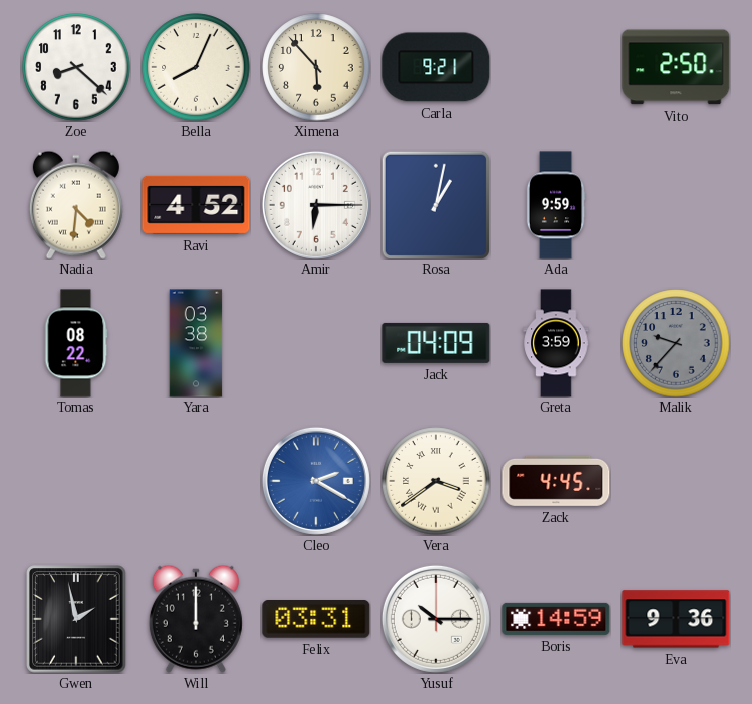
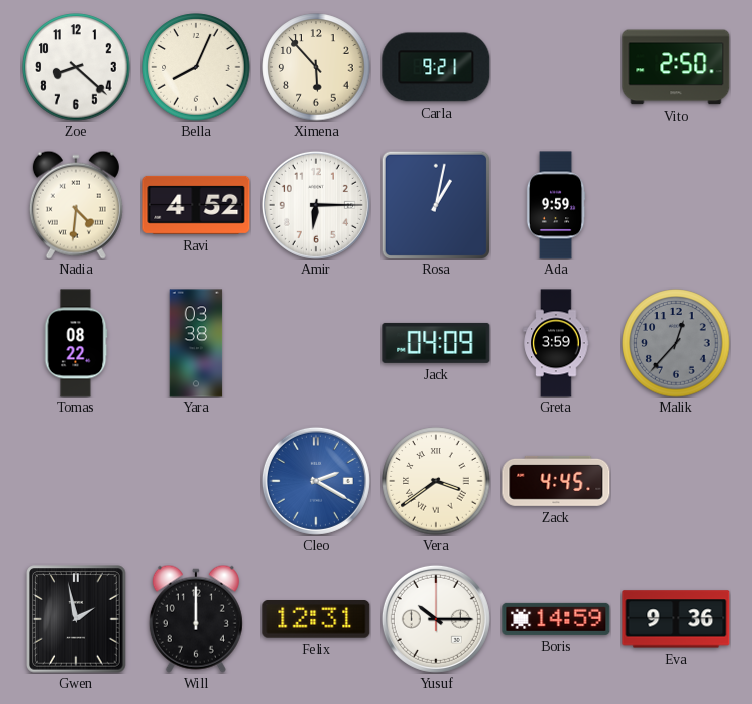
Malik: 9:37 -> 12:37 (676, 343)
Felix: 03:31 -> 12:31 (316, 619)
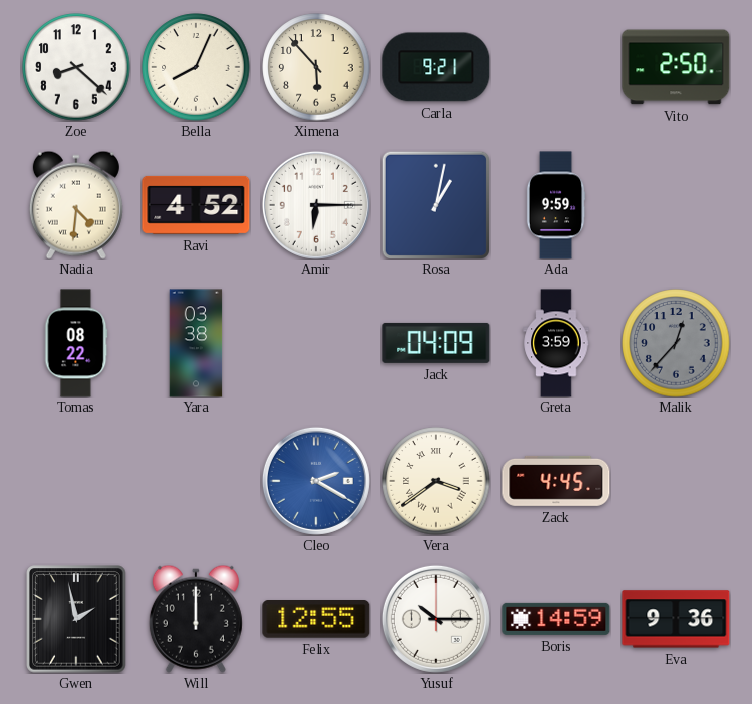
Felix: 12:31 -> 12:55 (316, 619)
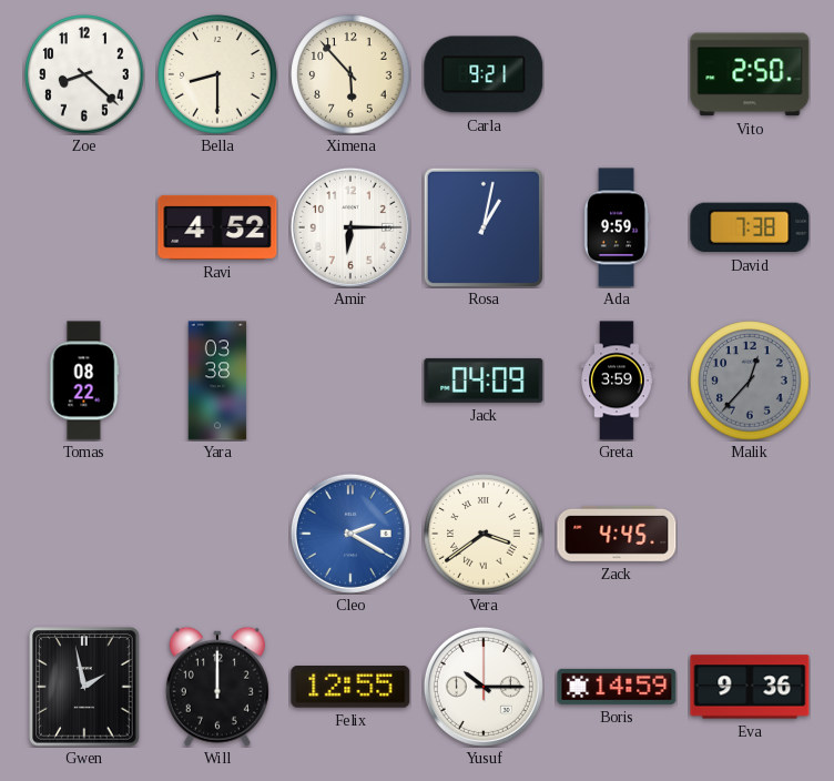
Bella: 8:04 -> 8:30 (217, 74)
Nadia: 4:31 -> none (76, 205)
David: none -> 7:38 (750, 227)
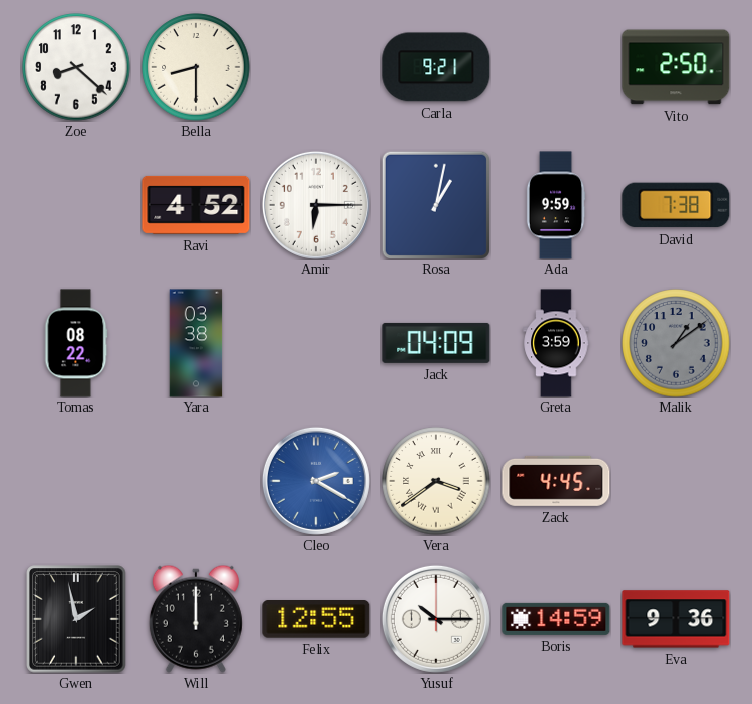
Ximena: 5:53 -> none (350, 74)
Malik: 12:37 -> 1:09 (676, 343)
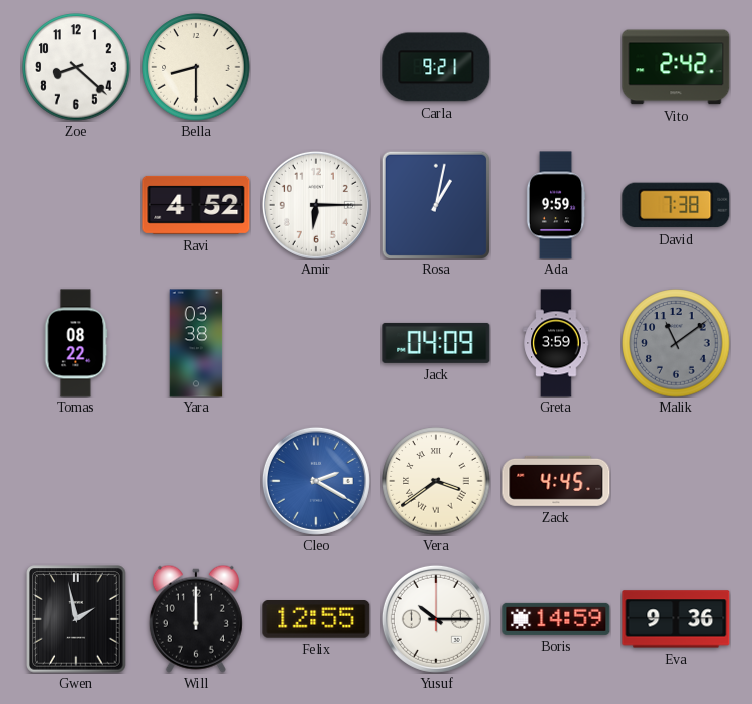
Vito: 2:50 -> 2:42 (676, 67)
Malik: 1:09 -> 11:09 (676, 343)
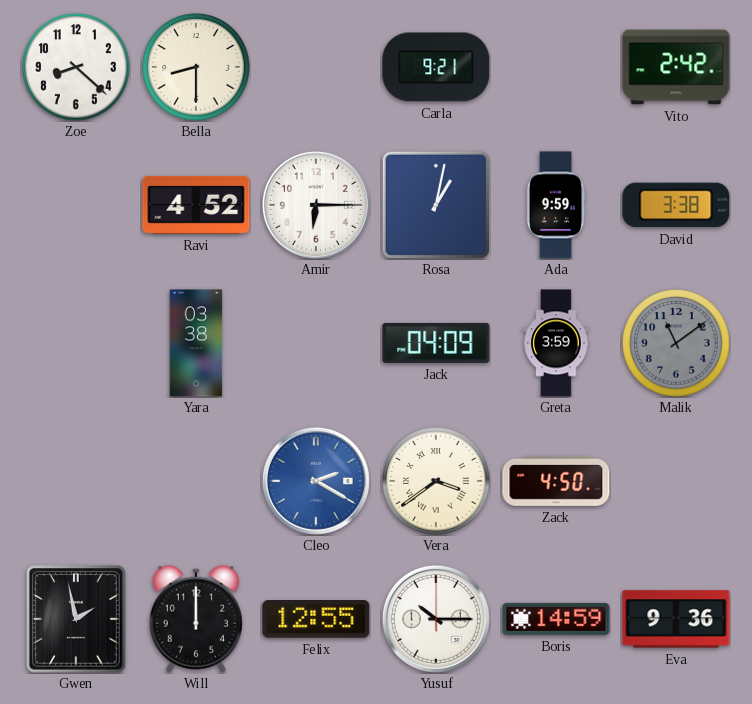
David: 7:38 -> 3:38 (676, 205)
Tomas: 08:22 -> none (76, 343)
Zack: 4:45 -> 4:50 (556, 481)
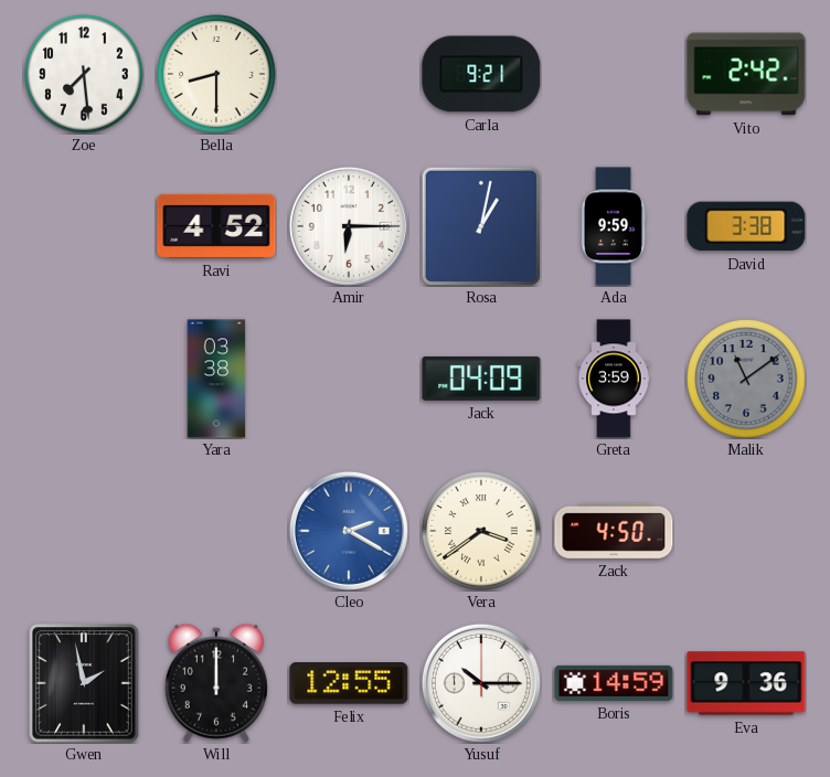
Zoe: 8:22 -> 7:29 (84, 74)
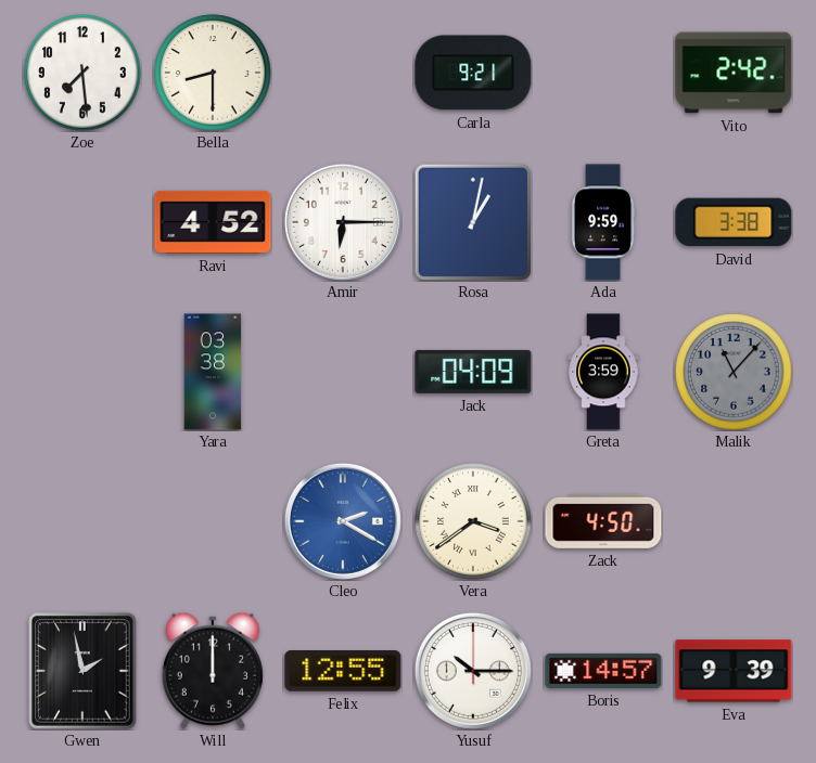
Malik: 11:09 -> 11:07 (734, 372)
Boris: 14:59 -> 14:57 (603, 671)
Eva: 9:36 -> 9:39 (734, 671)
